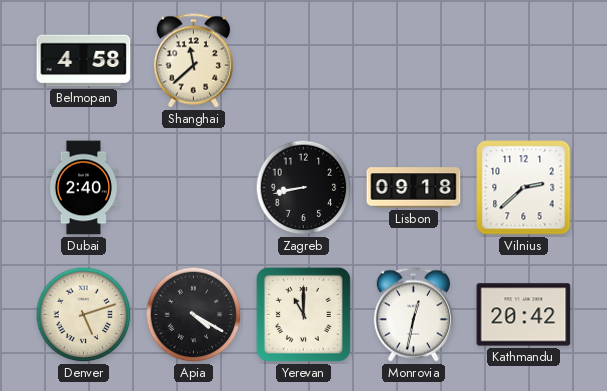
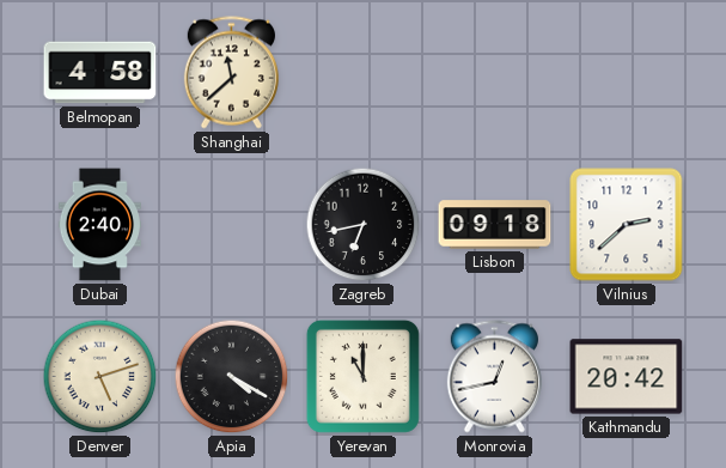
Zagreb: 8:43 -> 6:43 (364, 225)
Monrovia: 12:32 -> 12:43 (494, 377)
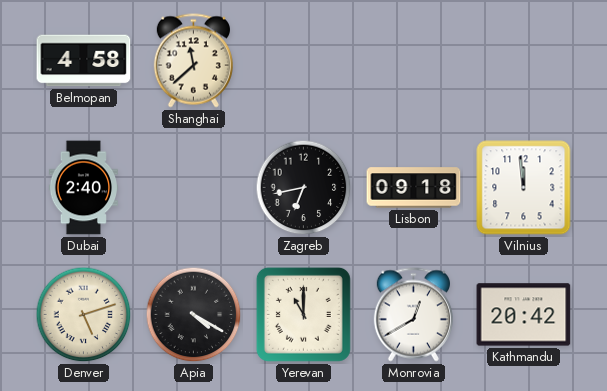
Vilnius: 2:38 -> 11:59 (524, 188)
Monrovia: 12:43 -> 12:40 (413, 315)
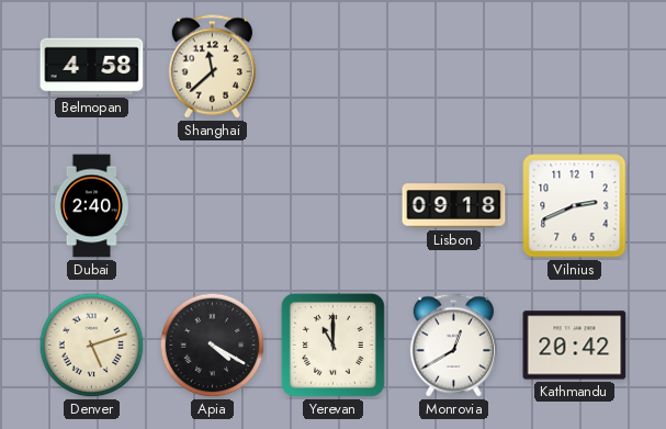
Zagreb: 6:43 -> none (304, 188)
Vilnius: 11:59 -> 2:41 (575, 206)
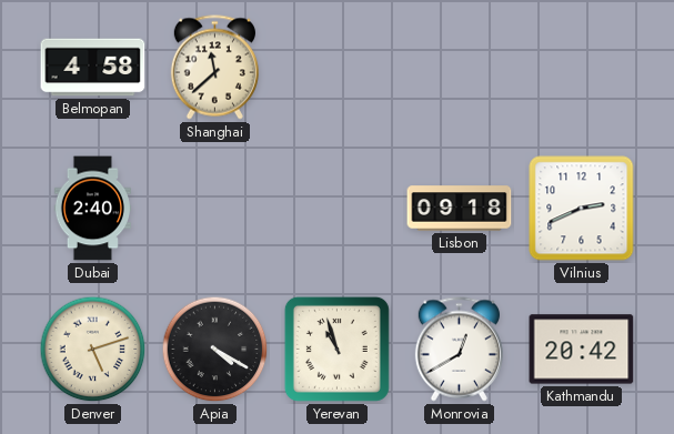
Yerevan: 11:00 -> 10:57 (336, 349)
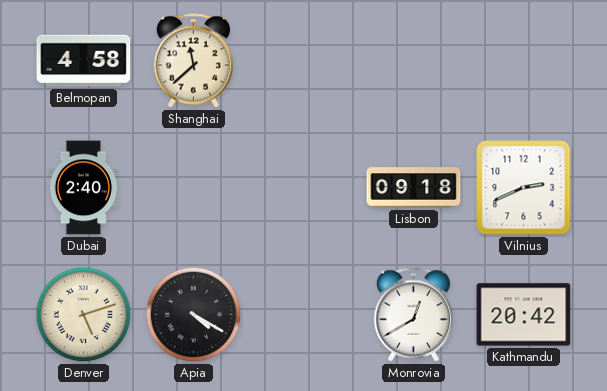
Yerevan: 10:57 -> none (336, 349)
